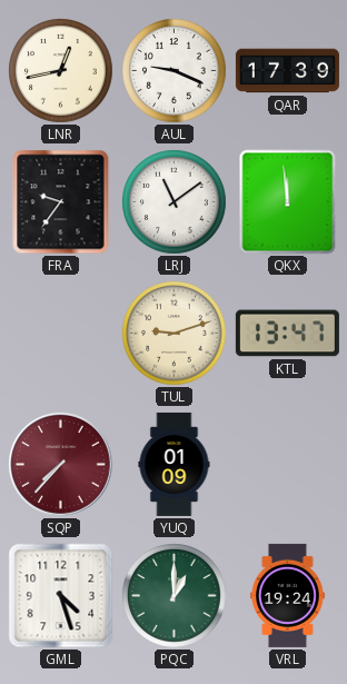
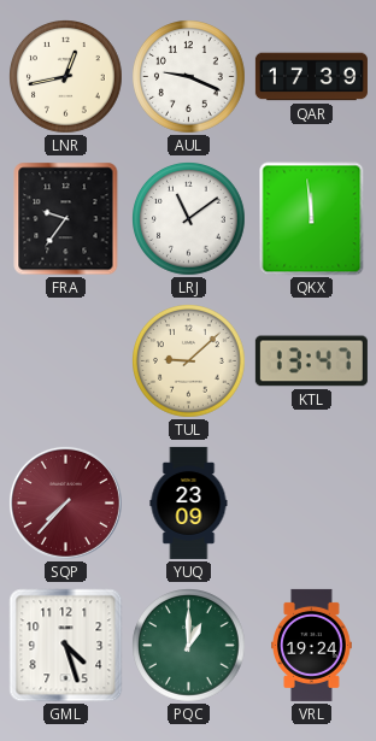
TUL: 9:12 -> 9:08 (189, 361)
YUQ: 01:09 -> 23:09 (189, 502)
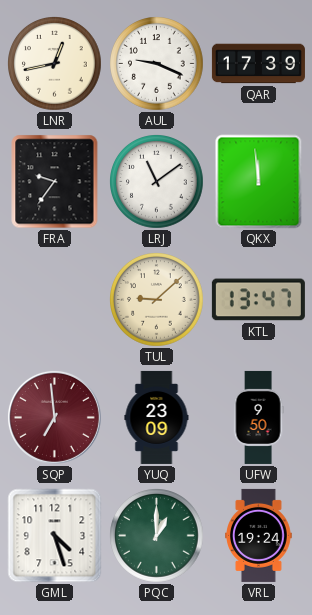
SQP: 7:37 -> 6:59 (54, 417)
UFW: none -> 9:50 (258, 417)
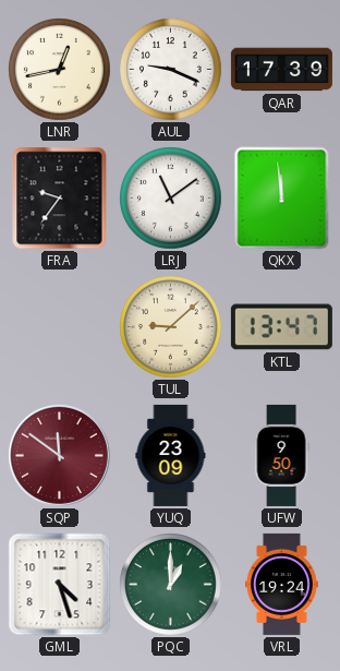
SQP: 6:59 -> 11:51 (59, 455)
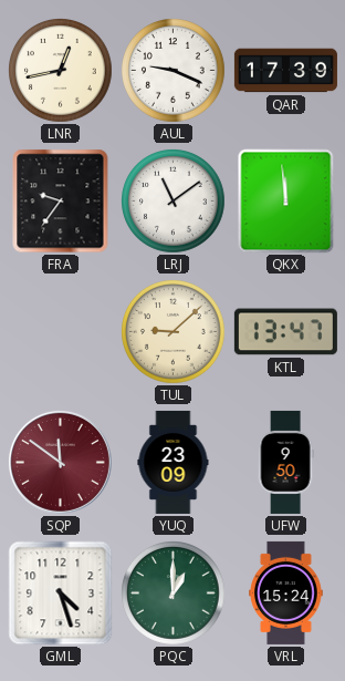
VRL: 19:24 -> 15:24 (286, 592)
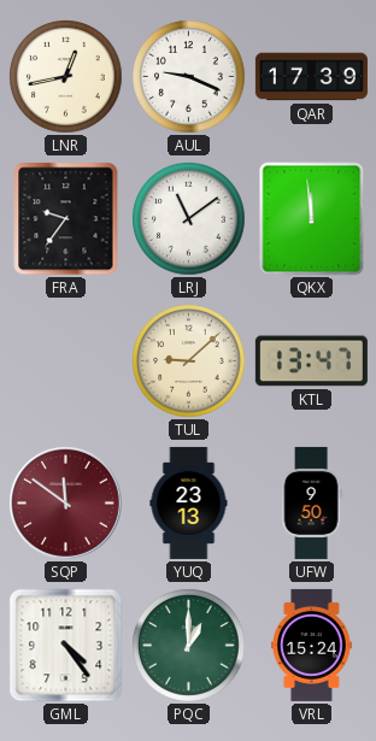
YUQ: 23:09 -> 23:13 (189, 502)
GML: 4:27 -> 4:24 (66, 646)
